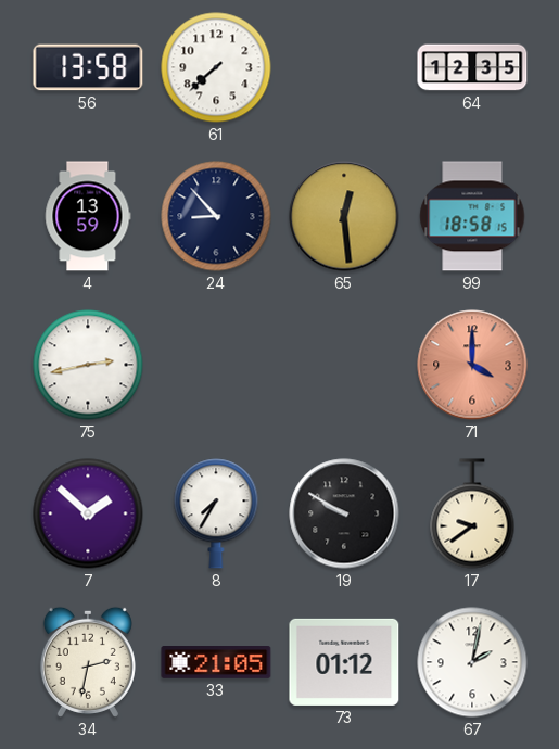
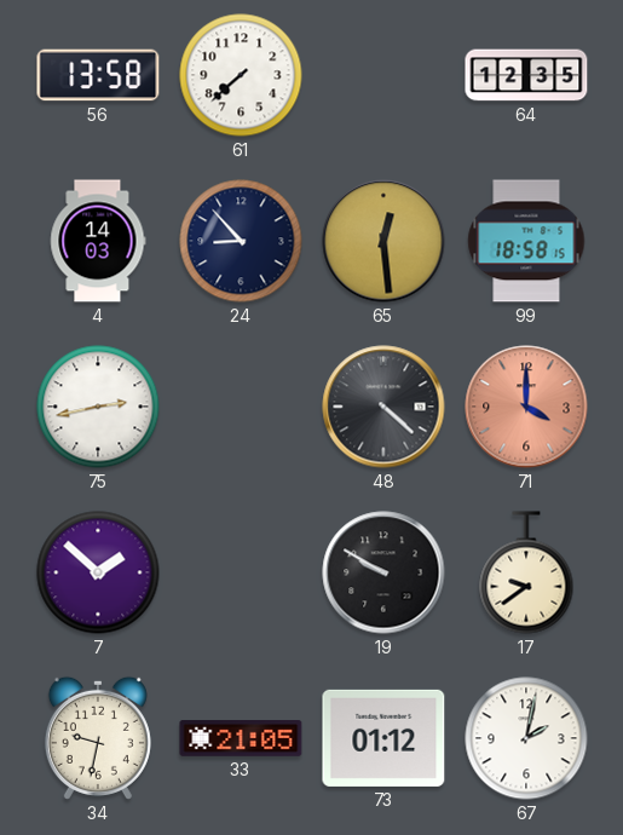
4: 13:59 -> 14:03 (98, 241)
48: none -> 4:22 (383, 407)
8: 7:35 -> none (216, 513)
34: 2:32 -> 9:32 (98, 738)
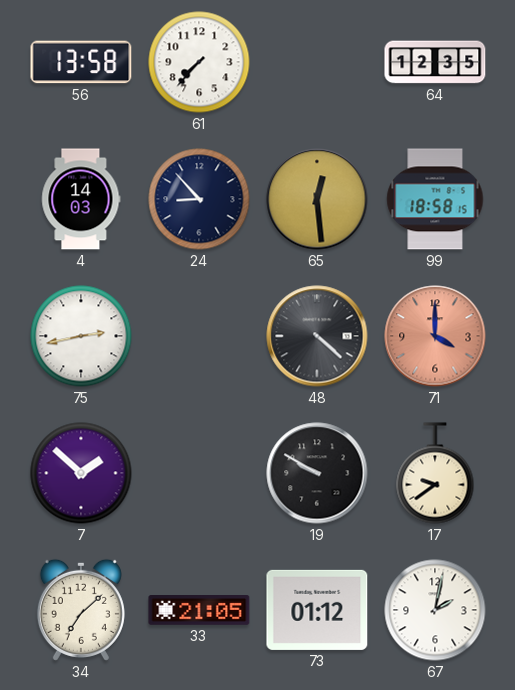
61: 7:38 -> 7:37 (199, 62)
34: 9:32 -> 7:08 (81, 610)
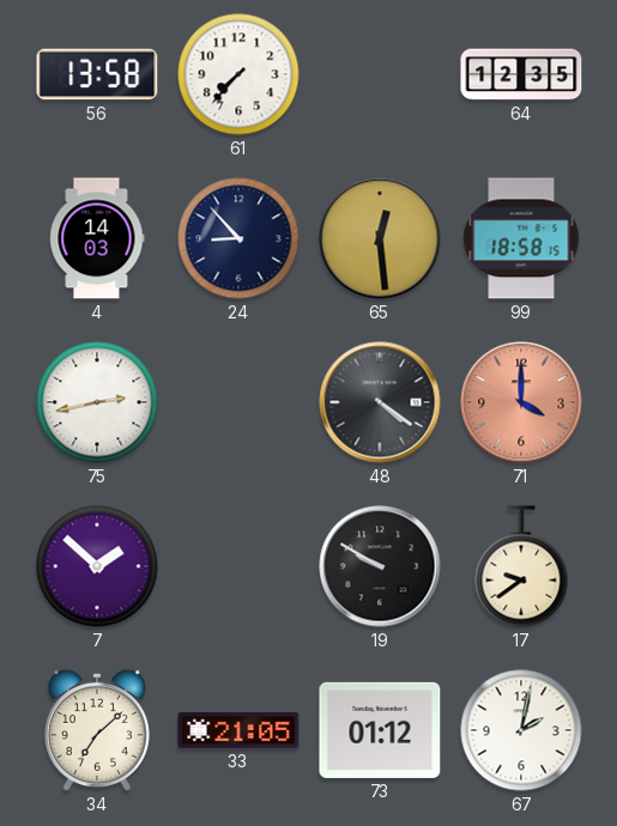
48: 4:22 -> 4:21 (380, 402)
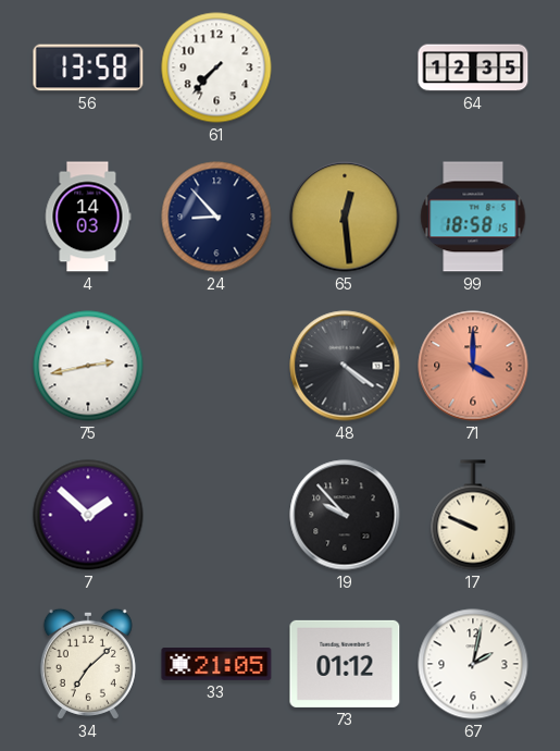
19: 9:50 -> 9:53 (345, 515)
17: 9:39 -> 9:49 (473, 515)
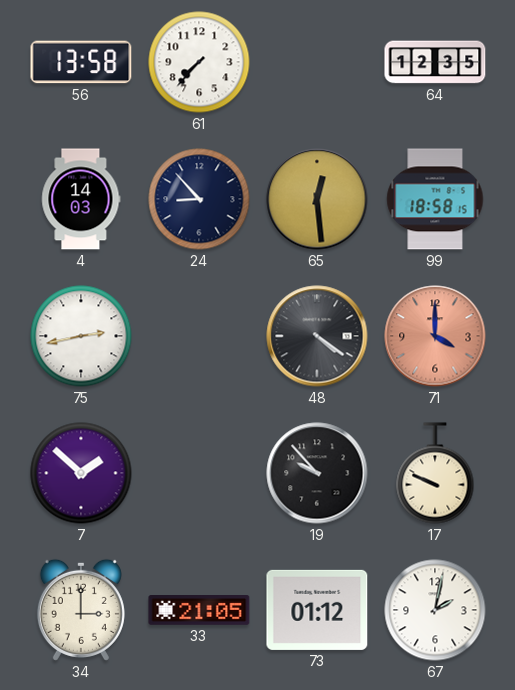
34: 7:08 -> 3:00 (81, 610)
